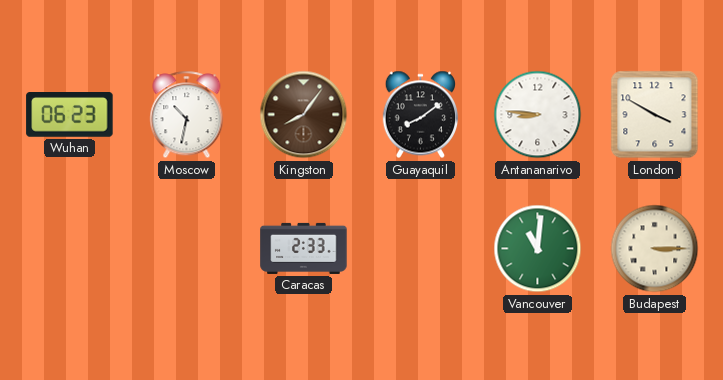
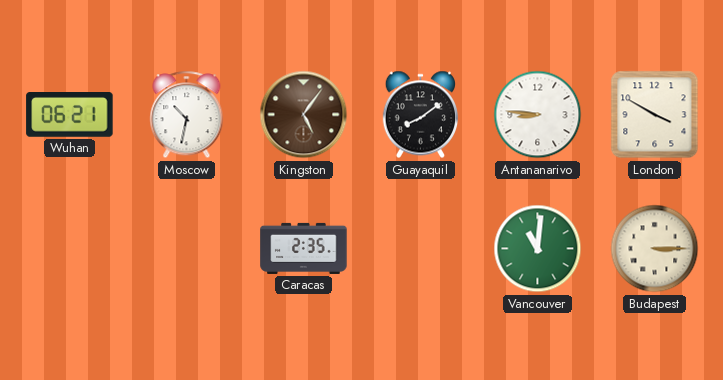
Wuhan: 06:23 -> 06:21 (70, 115)
Kingston: 8:06 -> 5:06 (304, 115)
Caracas: 2:33 -> 2:35 (304, 248)
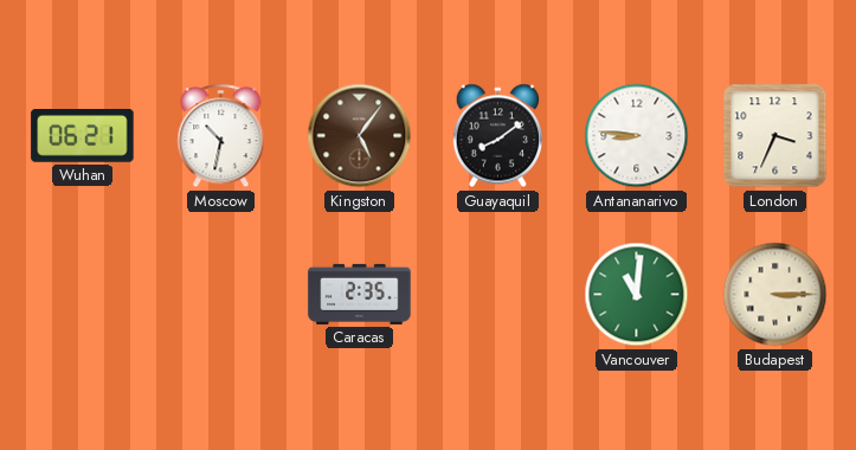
London: 3:50 -> 3:34 (775, 136)
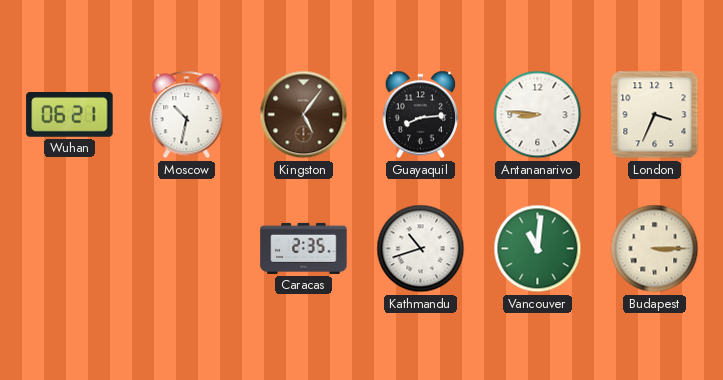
Guayaquil: 8:09 -> 8:14 (420, 115)
Kathmandu: none -> 10:42 (421, 249)
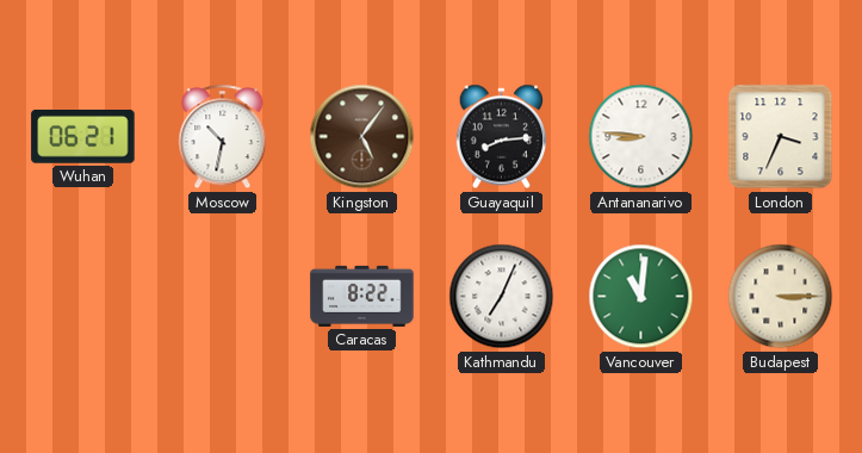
Caracas: 2:35 -> 8:22 (362, 296)
Kathmandu: 10:42 -> 7:04 (502, 297)
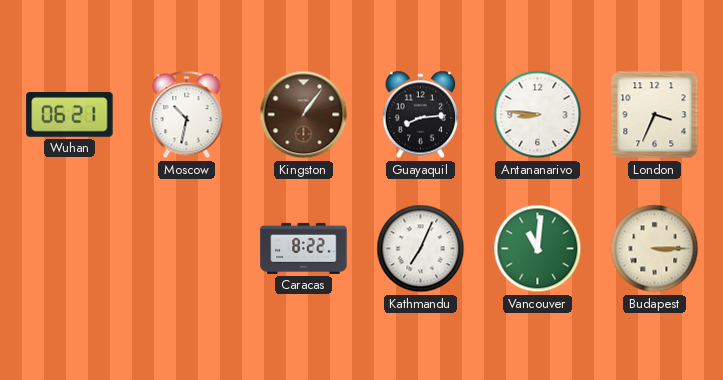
Kingston: 5:06 -> 1:06 (304, 115)
